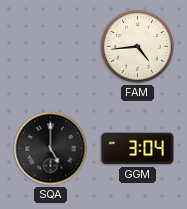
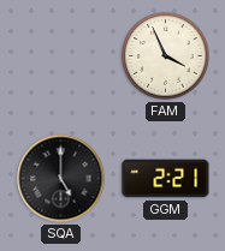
FAM: 4:44 -> 3:56 (166, 56)
GGM: 3:04 -> 2:21 (166, 179)
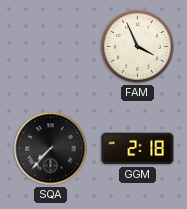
SQA: 5:00 -> 7:37 (51, 149)
GGM: 2:21 -> 2:18 (138, 149)
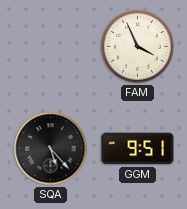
SQA: 7:37 -> 5:23 (51, 149)
GGM: 2:18 -> 9:51 (138, 149)
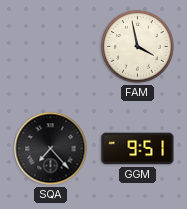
FAM: 3:56 -> 3:58 (138, 47)
SQA: 5:23 -> 7:23 (51, 149)
